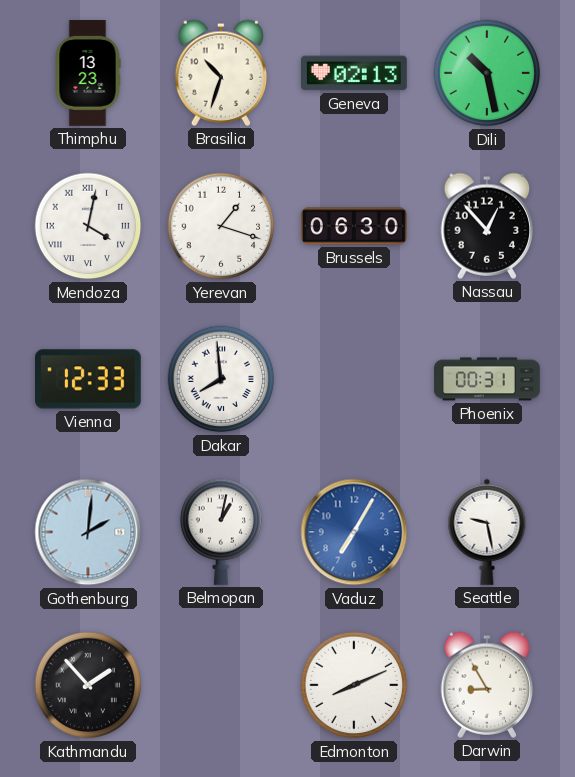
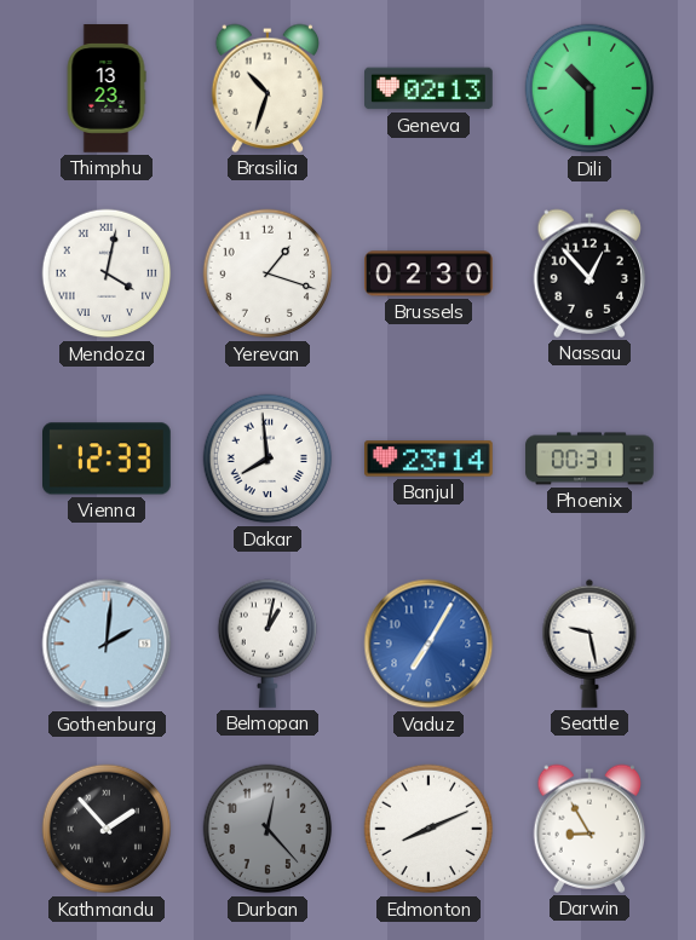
Dili: 10:28 -> 10:30 (589, 88)
Brussels: 06:30 -> 02:30 (430, 273)
Banjul: none -> 23:14 (430, 459)
Durban: none -> 12:23 (268, 829)
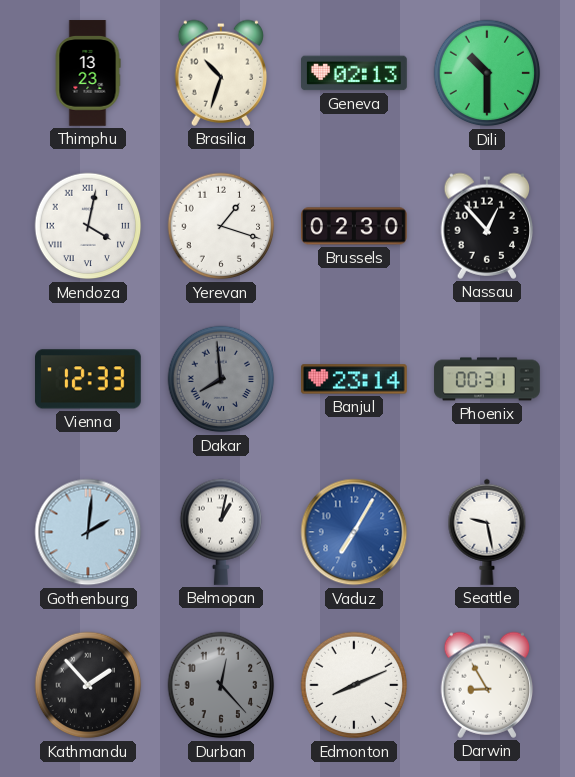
Dakar dial: white -> grey (221, 379)
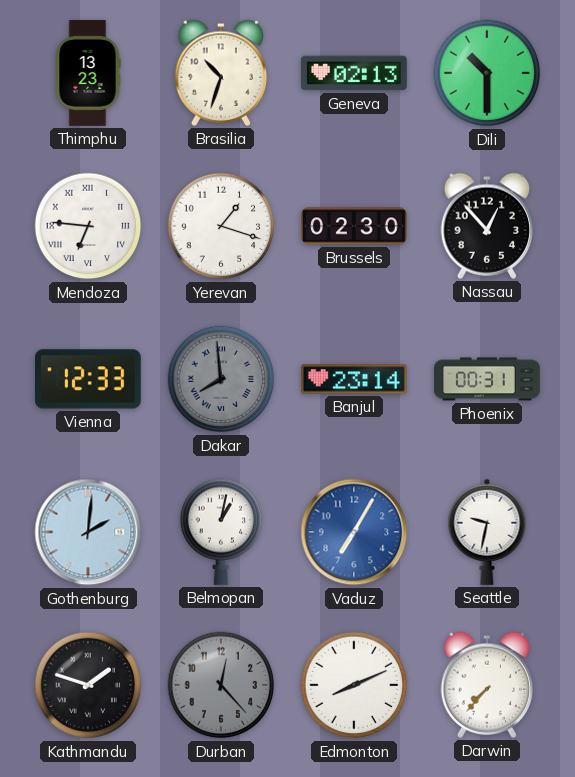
Mendoza: 4:02 -> 6:46 (88, 226)
Seattle: 9:28 -> 9:32 (487, 532)
Kathmandu: 1:53 -> 1:48 (88, 685)
Darwin: 8:55 -> 7:37 (487, 685)
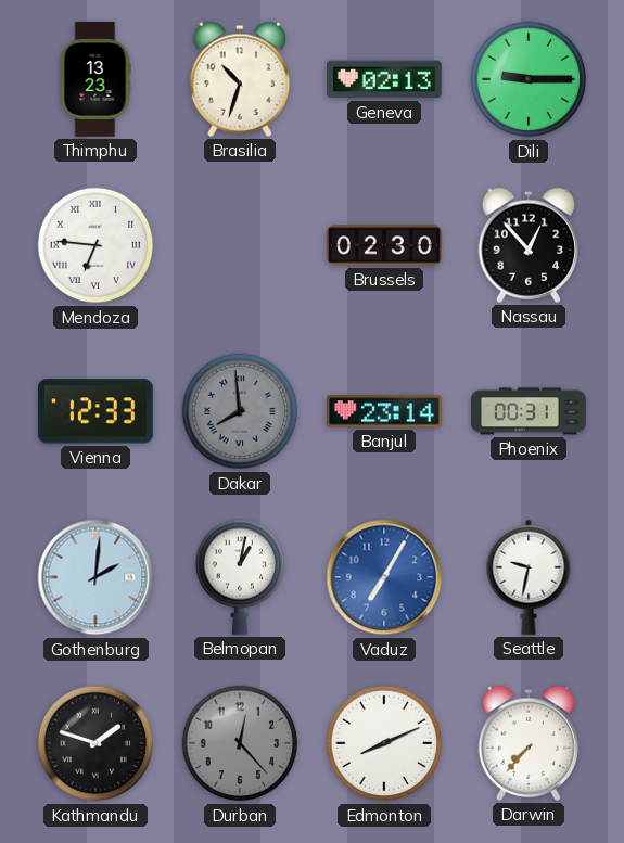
Dili: 10:30 -> 9:15 (529, 79)
Yerevan: 1:18 -> none (221, 226)
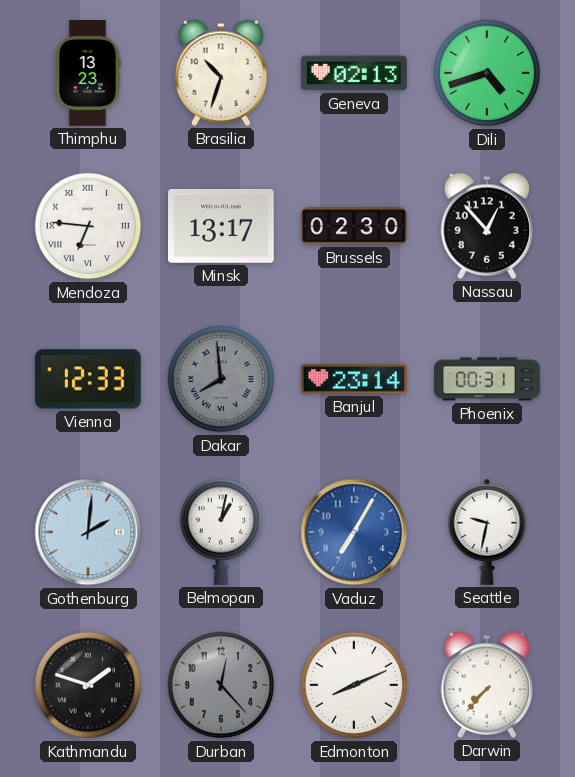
Dili: 9:15 -> 4:42 (487, 73)
Minsk: none -> 13:17 (222, 226)
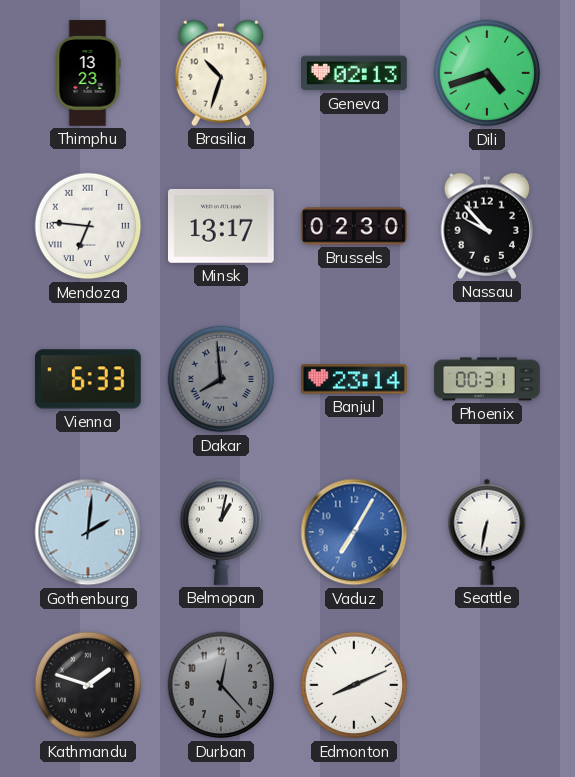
Nassau: 12:53 -> 9:53 (487, 226)
Vienna: 12:33 -> 6:33 (89, 379)
Seattle: 9:32 -> 6:32 (487, 532)
Darwin: 7:37 -> none (487, 685)
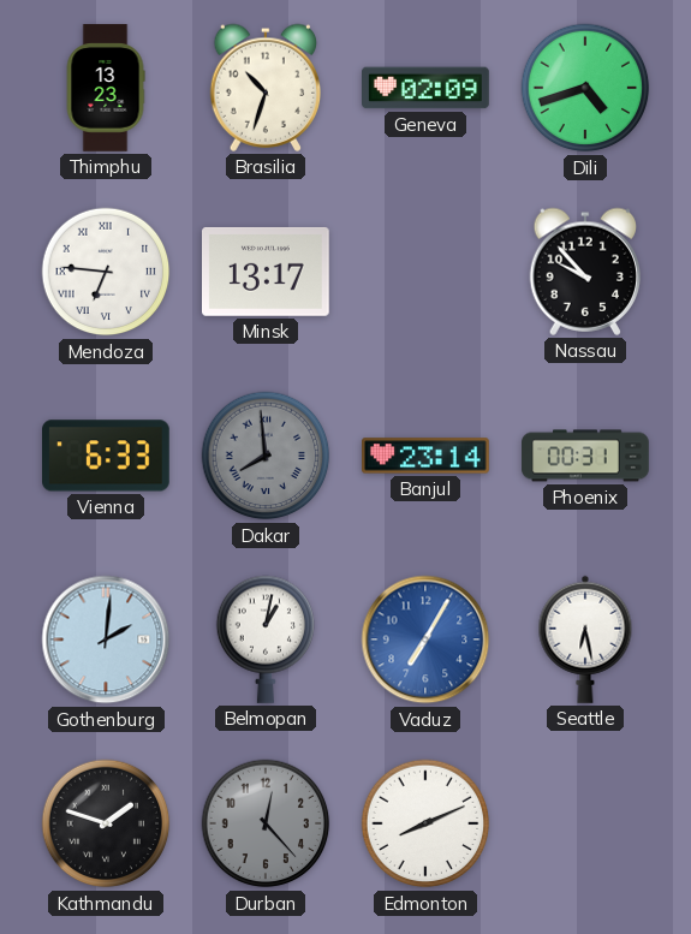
Geneva: 02:13 -> 02:09 (427, 88)
Brussels: 02:30 -> none (355, 226)
Seattle: 6:32 -> 6:28 (585, 639)
